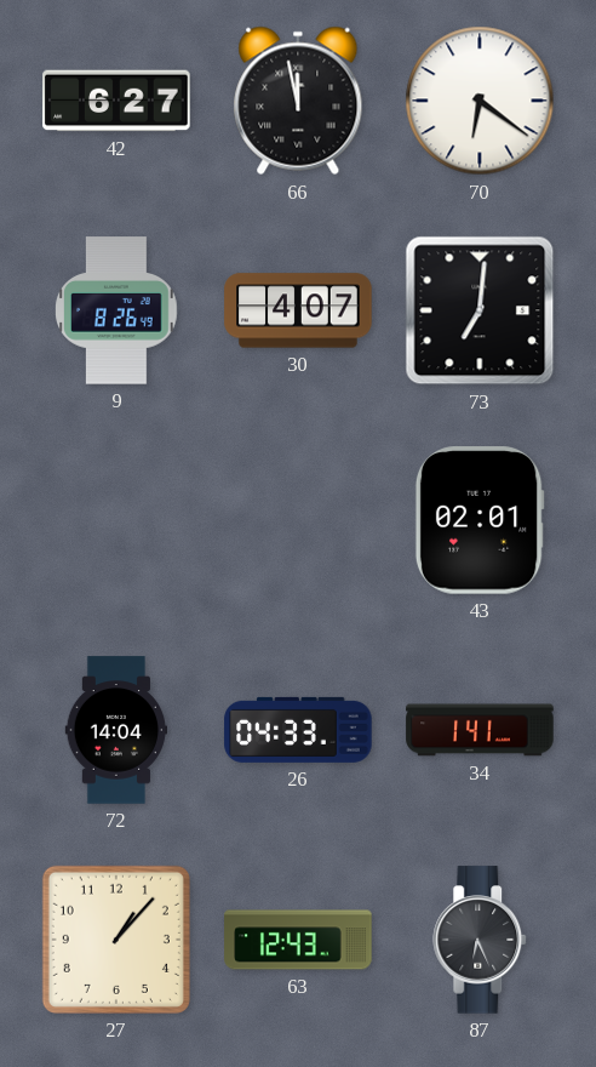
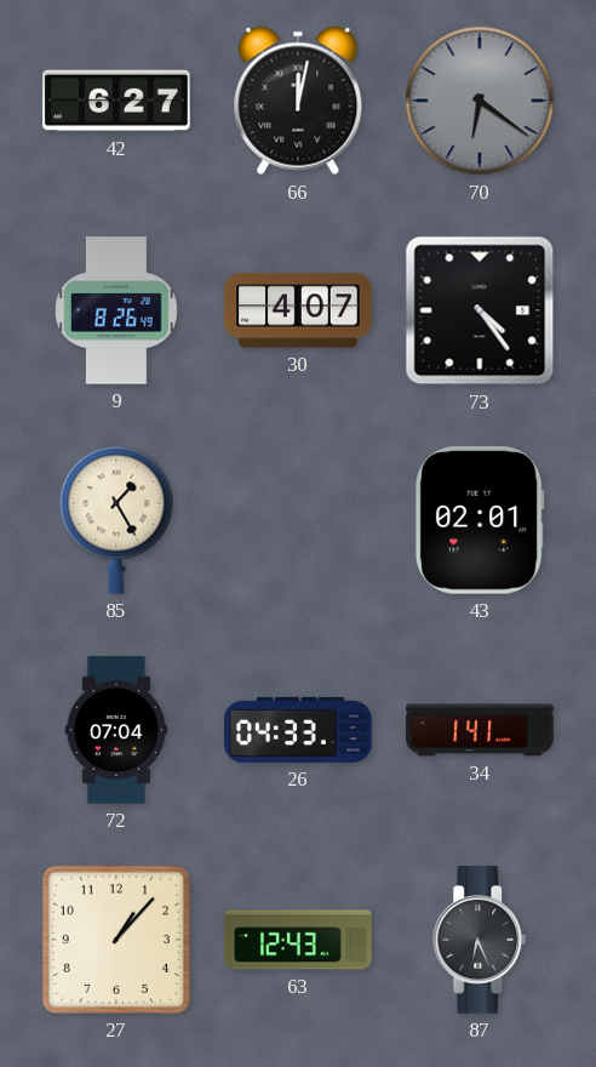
66: 11:58 -> 12:02 (298, 101)
70 dial: white -> grey (480, 101)
73: 7:01 -> 4:24 (480, 310)
85: none -> 1:25 (116, 520)
72: 14:04 -> 07:04 (116, 730)
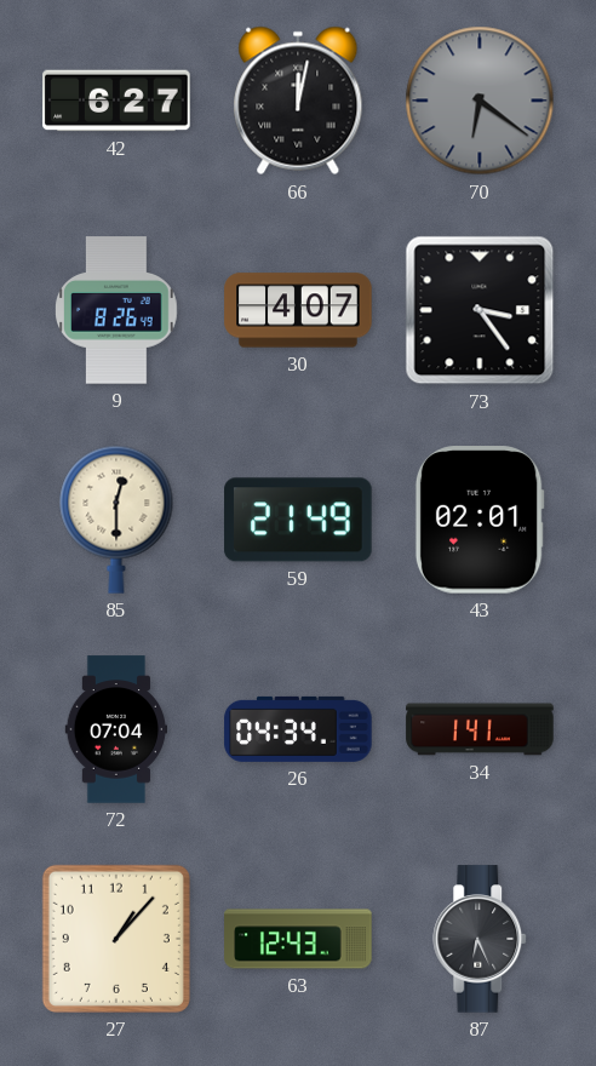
73: 4:24 -> 3:24 (480, 310)
85: 1:25 -> 12:30 (116, 520)
59: none -> 21:49 (298, 520)
26: 04:33 -> 04:34 (298, 729)
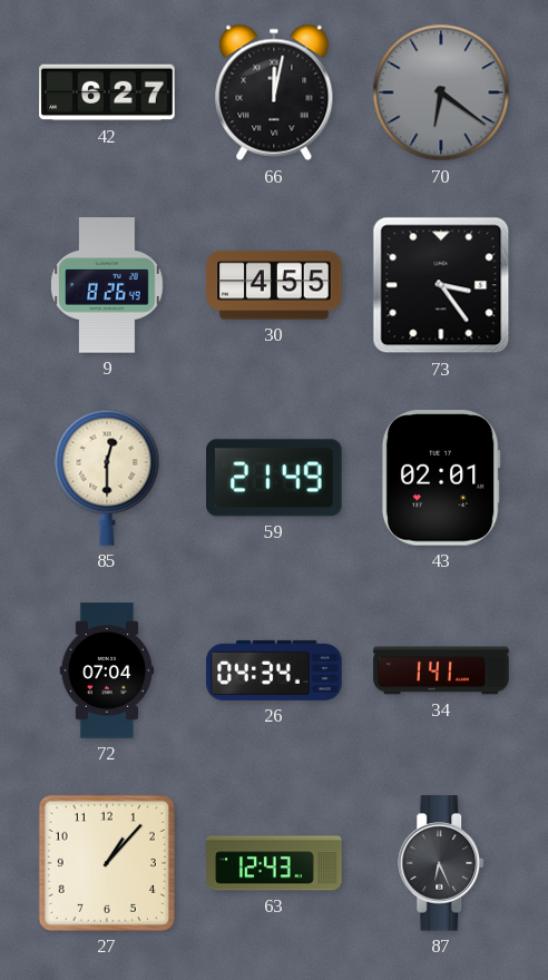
30: 4:07 -> 4:55 (274, 285)
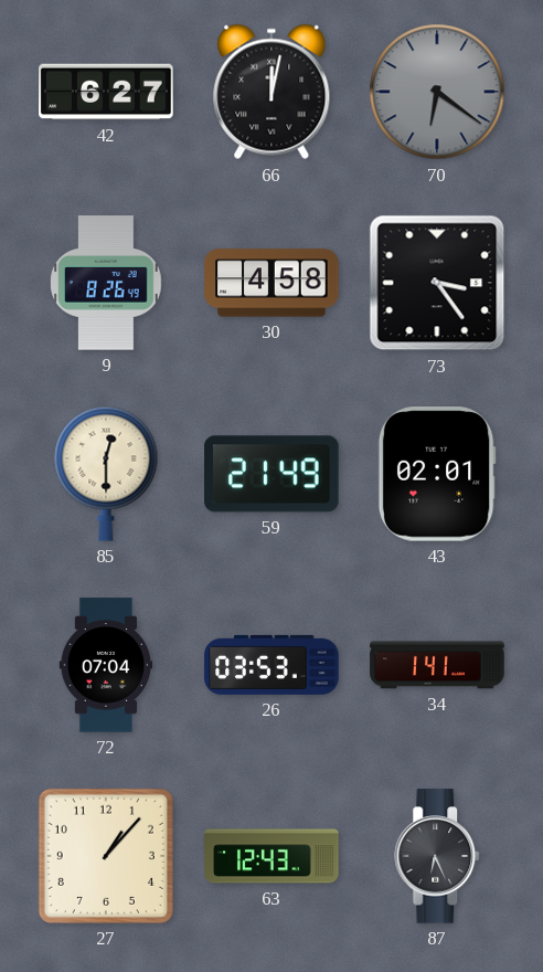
30: 4:55 -> 4:58 (271, 283)
26: 04:34 -> 03:53 (271, 665)
